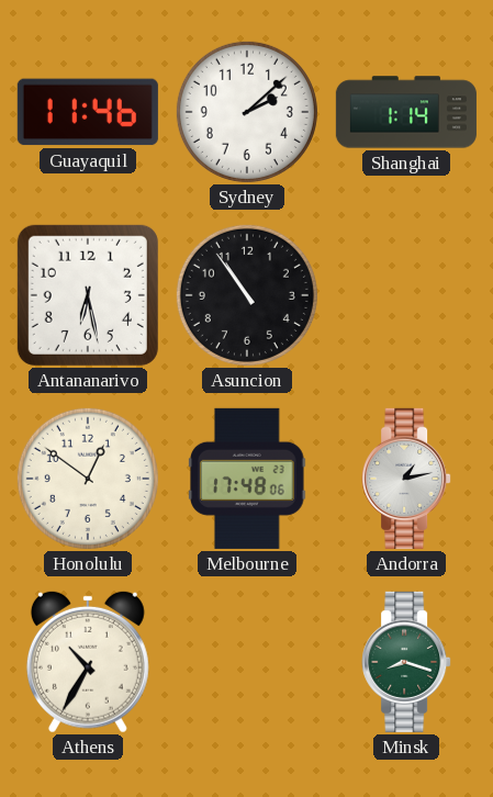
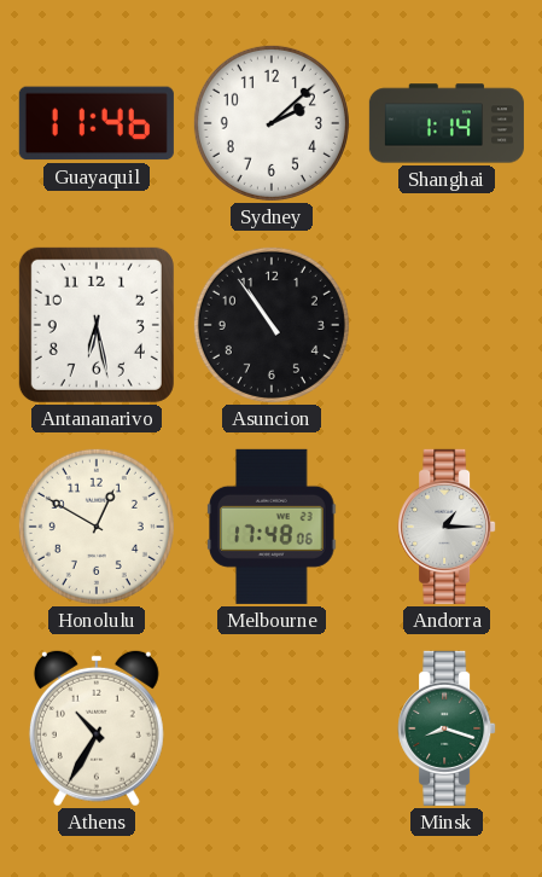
Honolulu: 12:51 -> 12:50 (97, 527)
Andorra: 1:13 -> 1:15 (447, 527)
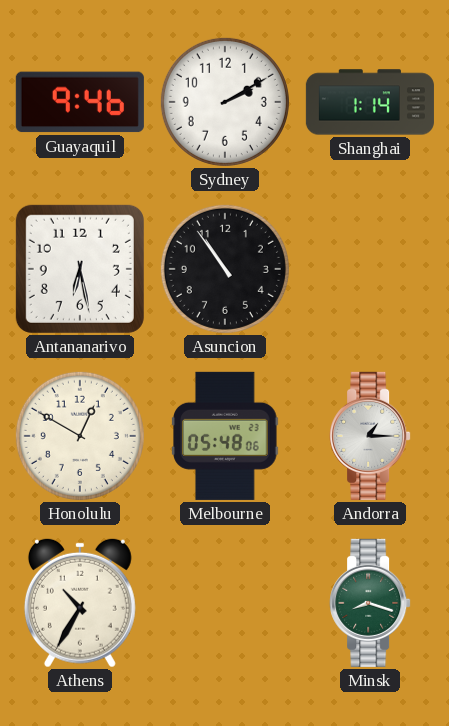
Guayaquil: 11:46 -> 9:46 (80, 102)
Sydney: 2:08 -> 2:10 (225, 102)
Melbourne: 17:48 -> 05:48 (225, 436)
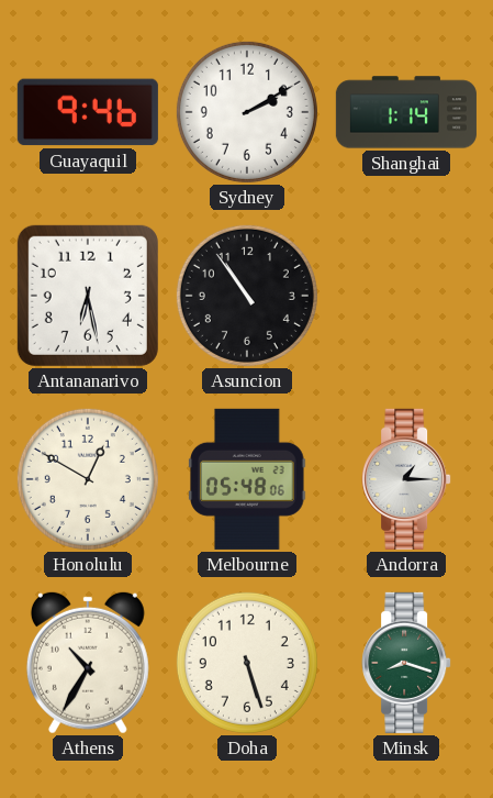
Doha: none -> 5:27 (247, 663)
